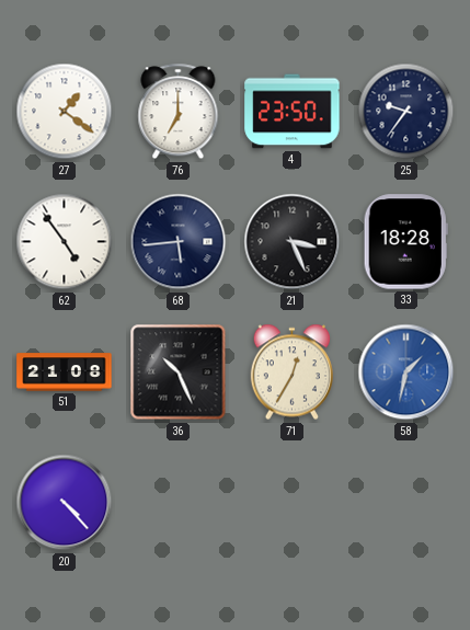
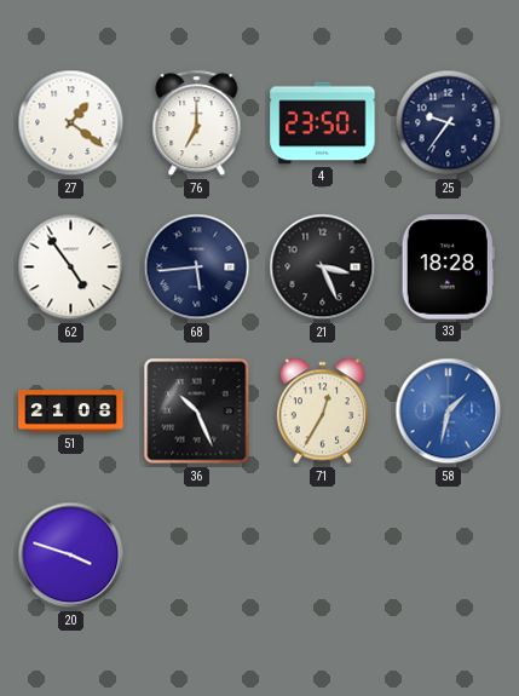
20: 4:23 -> 3:48 (71, 556)
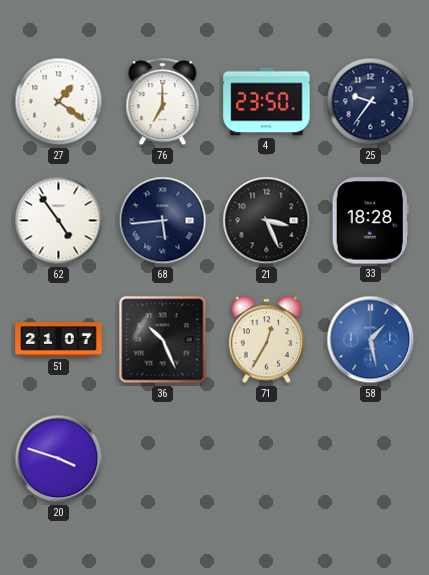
51: 21:08 -> 21:07 (59, 340)
58: 1:32 -> 1:28 (371, 340)
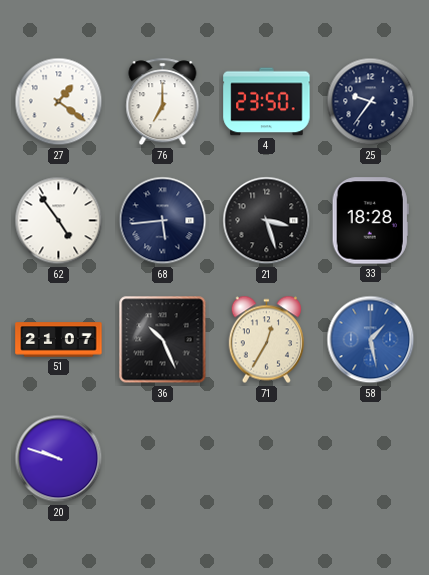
21: 3:26 -> 3:27 (267, 221)
20: 3:48 -> 9:48 (59, 459)
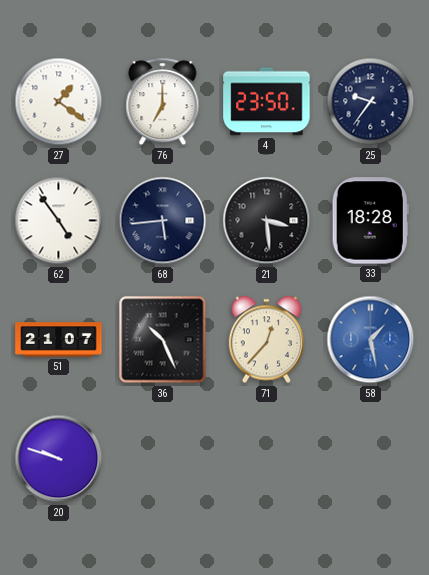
21: 3:27 -> 3:29 (267, 221)
71: 12:35 -> 12:37 (266, 340)
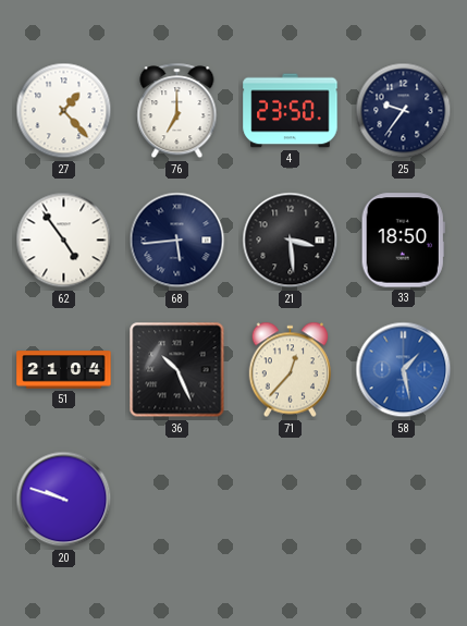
27: 1:21 -> 1:23 (64, 111)
33: 18:28 -> 18:50 (403, 241)
51: 21:07 -> 21:04 (64, 370)
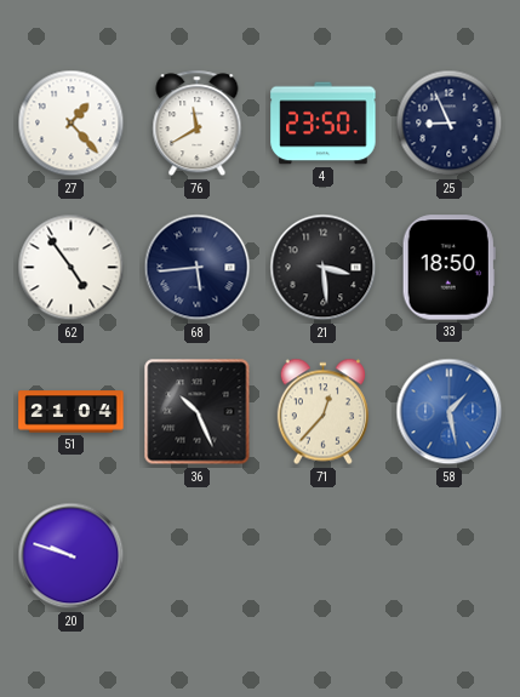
76: 7:00 -> 11:40 (198, 124)
25: 9:36 -> 8:56 (450, 124)
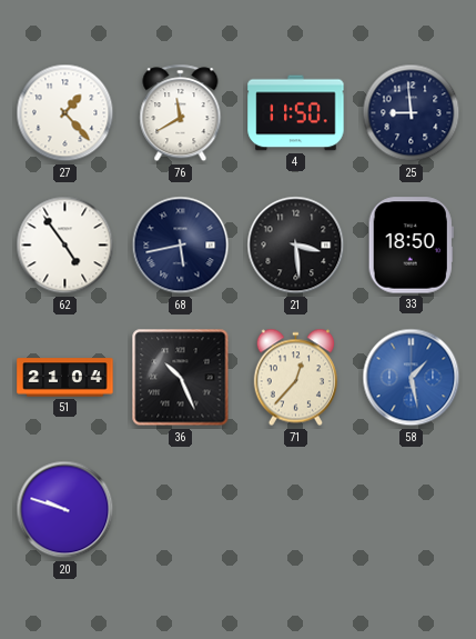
4: 23:50 -> 11:50 (296, 113)
25: 8:56 -> 8:59 (412, 113)
68: 5:44 -> 5:43 (181, 246)
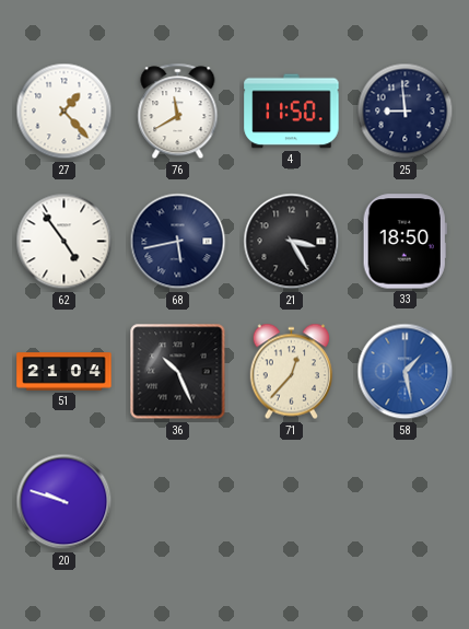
21: 3:29 -> 3:25 (292, 242)
